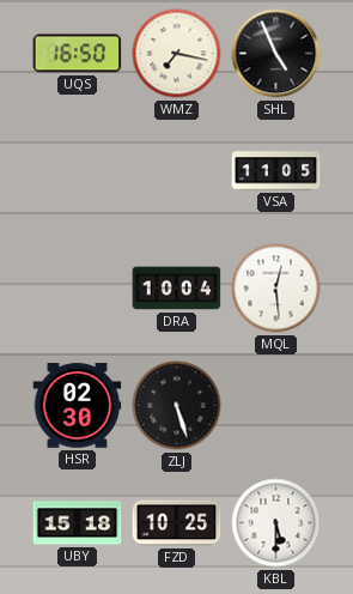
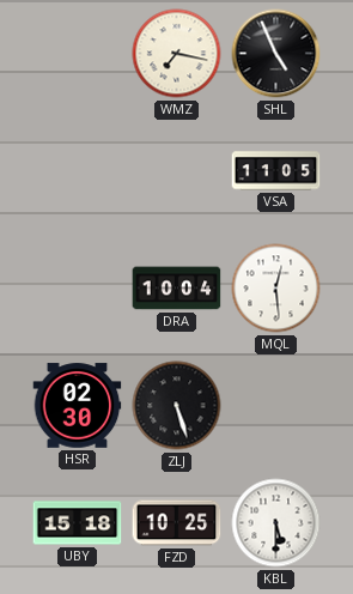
UQS: 16:50 -> none (78, 54)
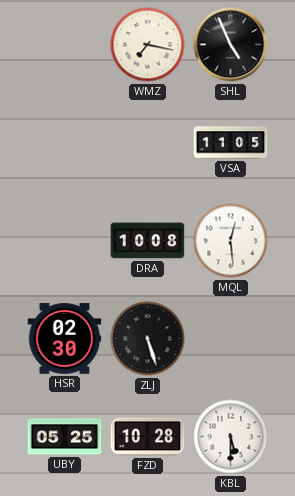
DRA: 10:04 -> 10:08 (148, 241)
UBY: 15:18 -> 05:25 (65, 437)
FZD: 10:25 -> 10:28 (148, 437)
